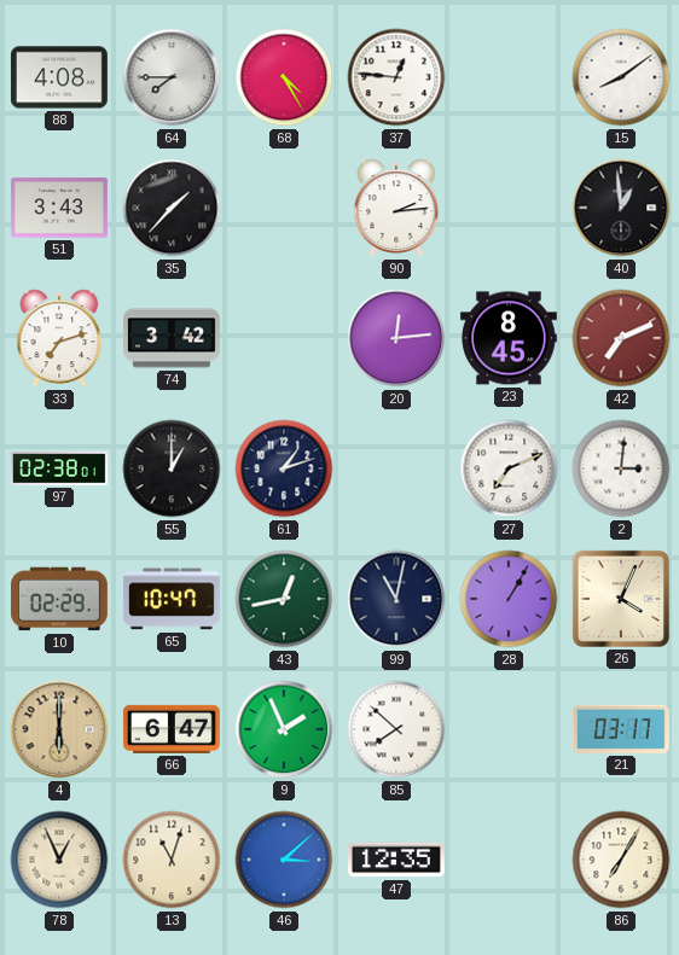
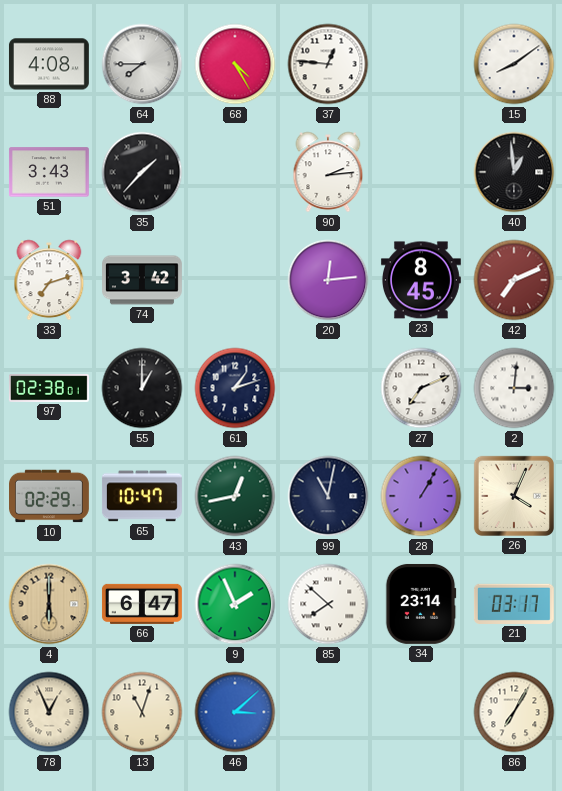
34: none -> 23:14 (421, 604)
47: 12:35 -> none (396, 860)
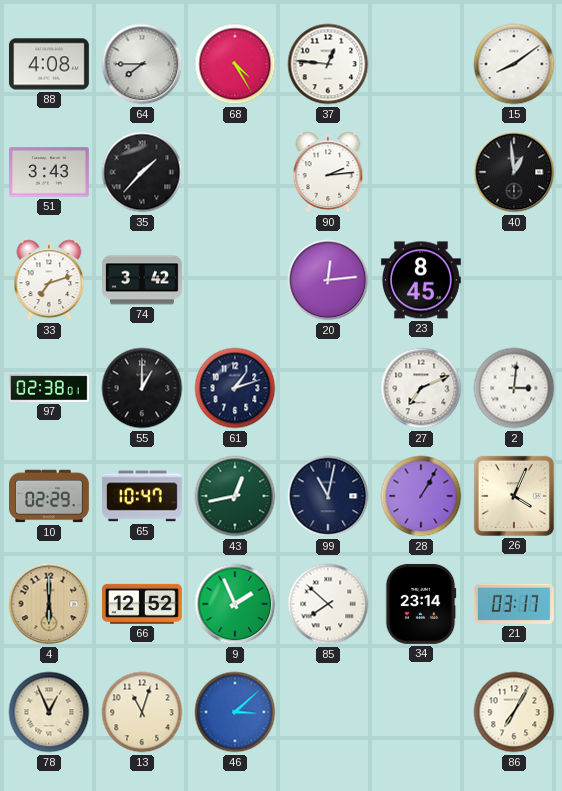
42: 7:11 -> none (514, 280)
66: 6:47 -> 12:52 (142, 604)
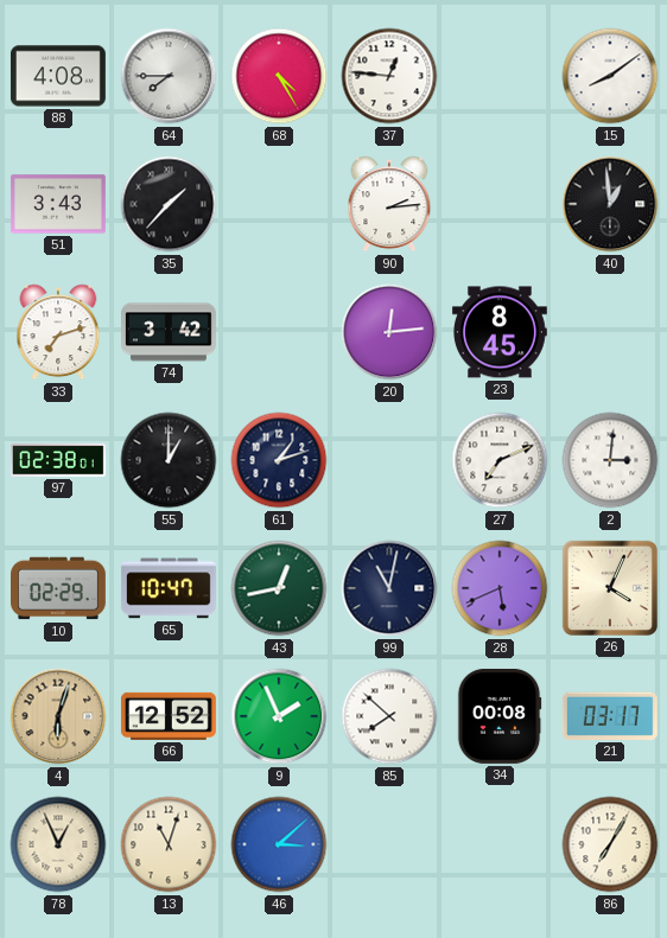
28: 1:05 -> 5:41 (500, 588)
4: 6:00 -> 6:03 (58, 716)
34: 23:14 -> 00:08 (500, 716)
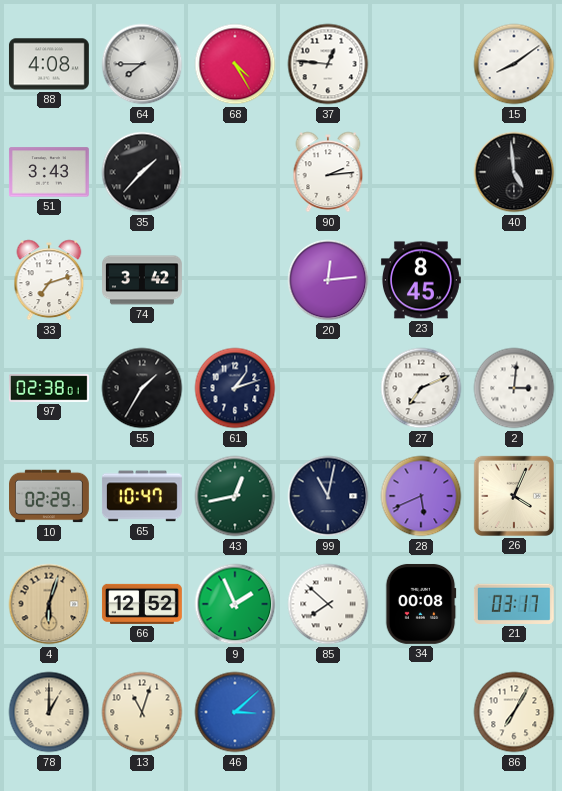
40: 12:59 -> 4:59 (514, 172)
55: 1:00 -> 1:35 (142, 388)
78: 12:56 -> 1:00 (49, 712)
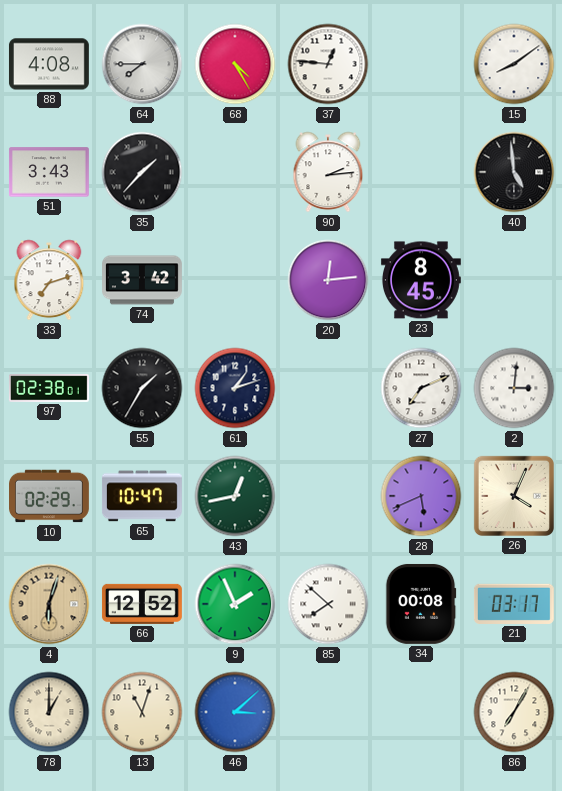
99: 11:02 -> none (328, 496)
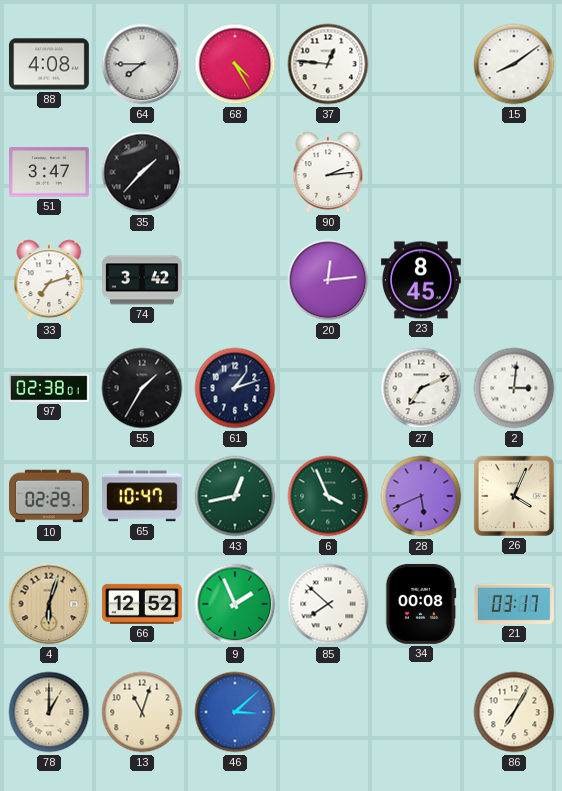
51: 3:43 -> 3:47 (49, 172)
40: 4:59 -> none (514, 172)
6: none -> 3:56 (328, 496)
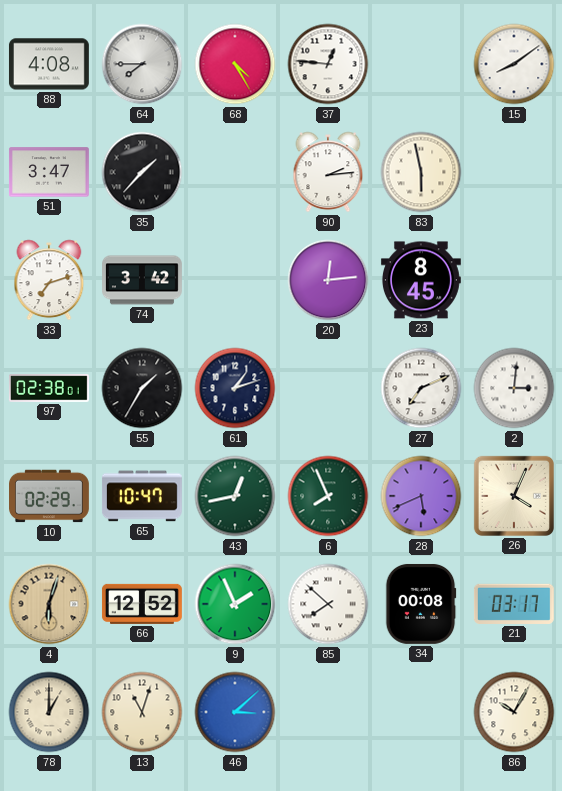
83: none -> 5:58 (421, 172)
6: 3:56 -> 7:56 (328, 496)
86: 7:05 -> 10:05 (514, 712)
